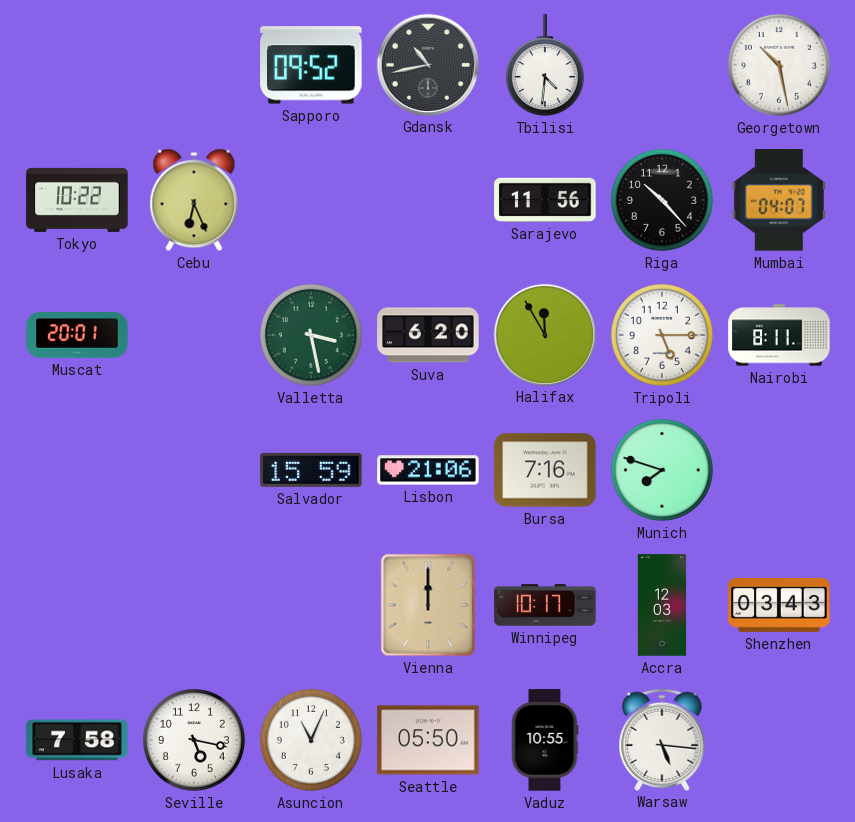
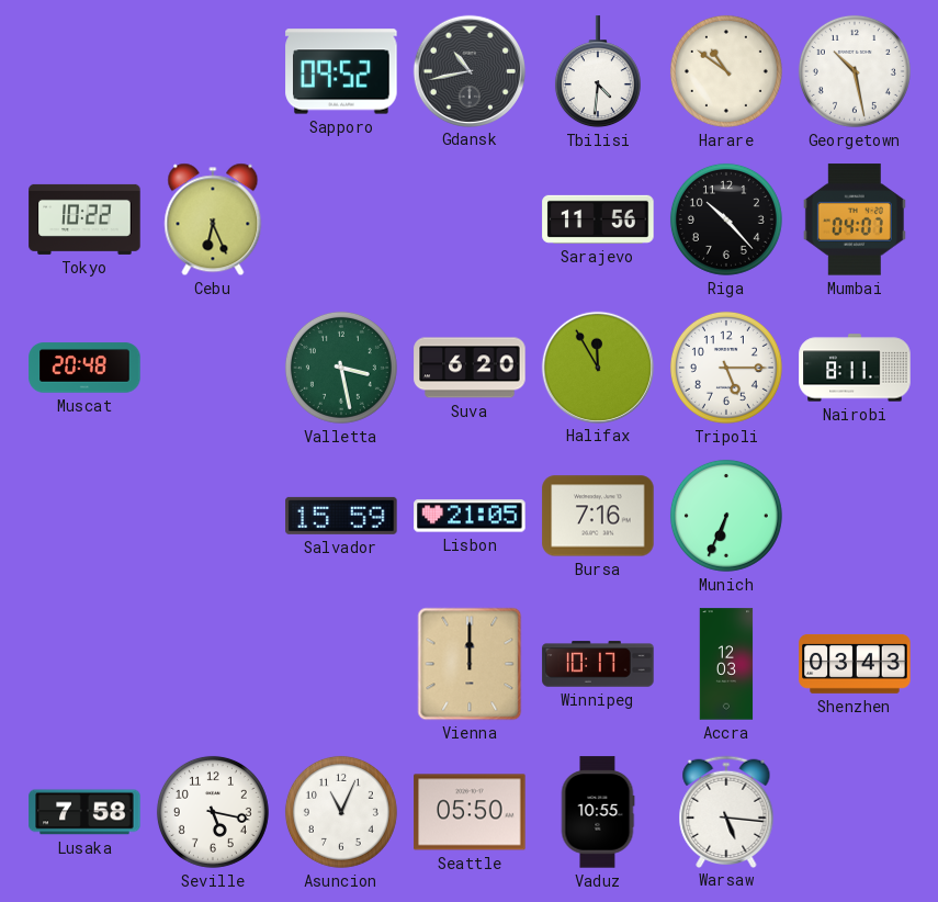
Harare: none -> 10:51 (726, 71)
Muscat: 20:01 -> 20:48 (84, 368)
Lisbon: 21:06 -> 21:05 (470, 516)
Munich: 7:48 -> 6:34 (726, 516)
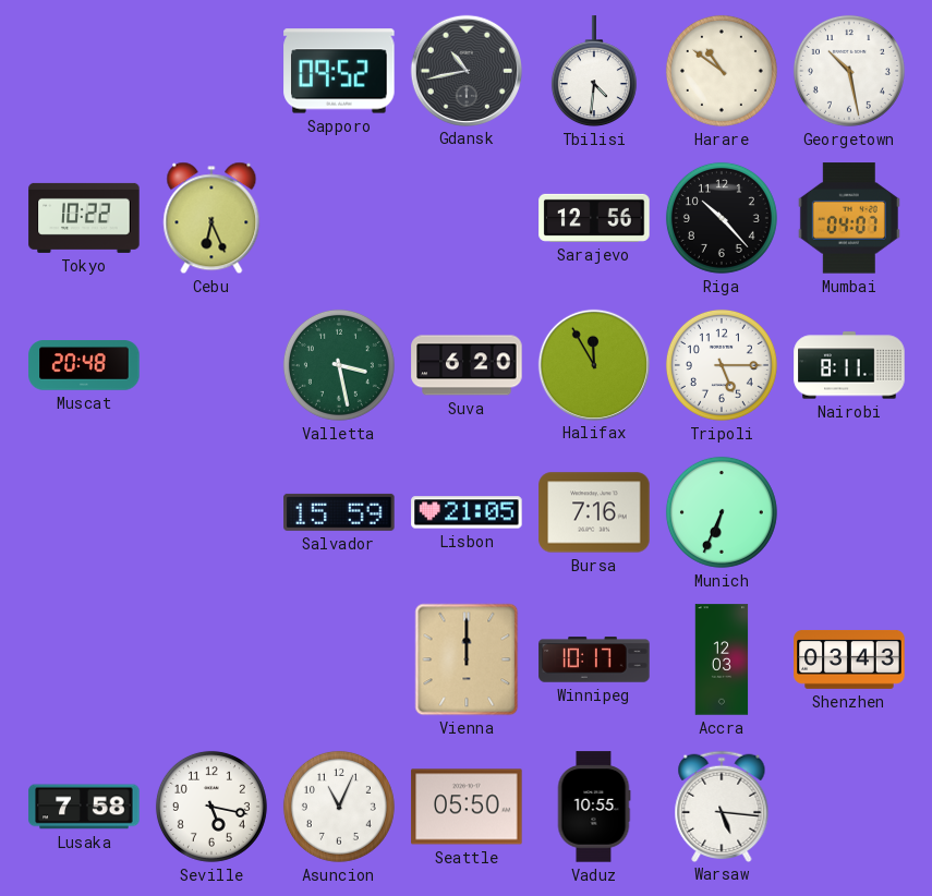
Sarajevo: 11:56 -> 12:56 (594, 218)
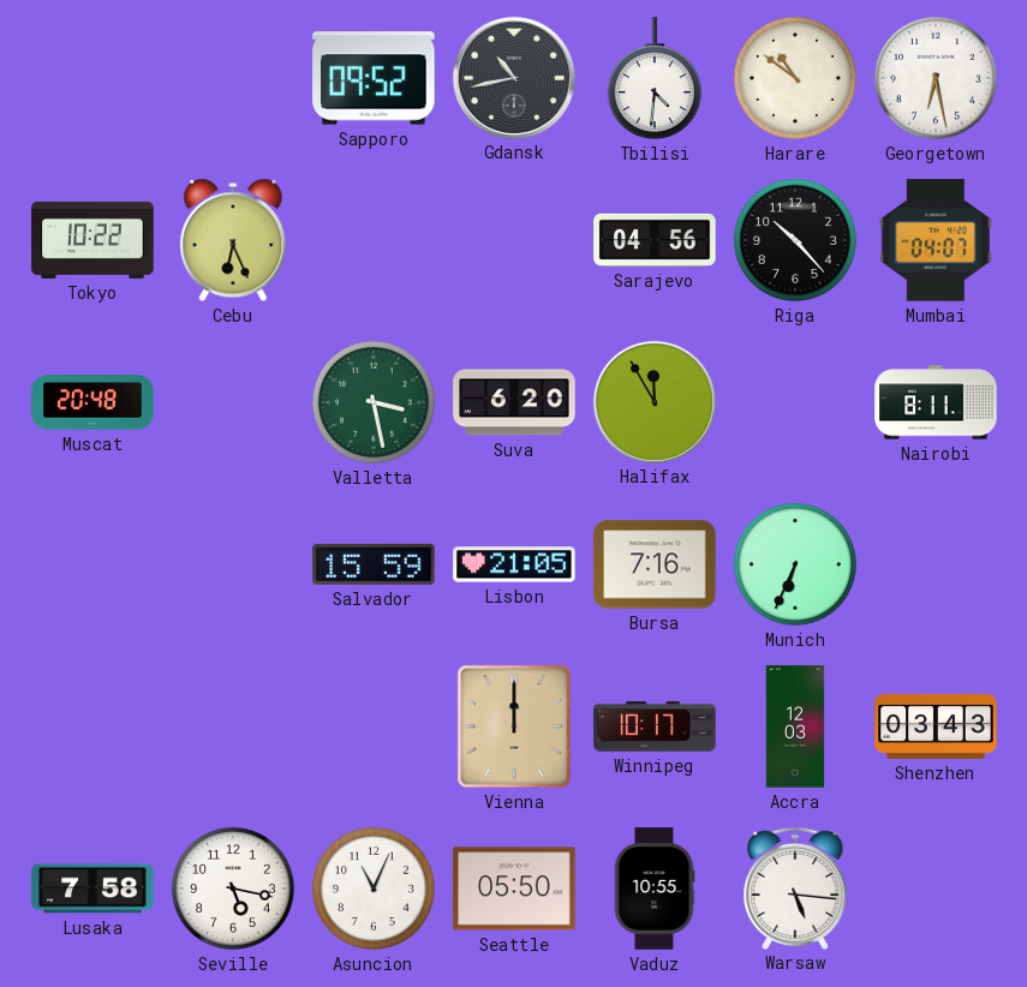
Georgetown: 10:28 -> 6:28 (936, 78)
Sarajevo: 12:56 -> 04:56 (655, 240)
Tripoli: 5:15 -> none (722, 365)
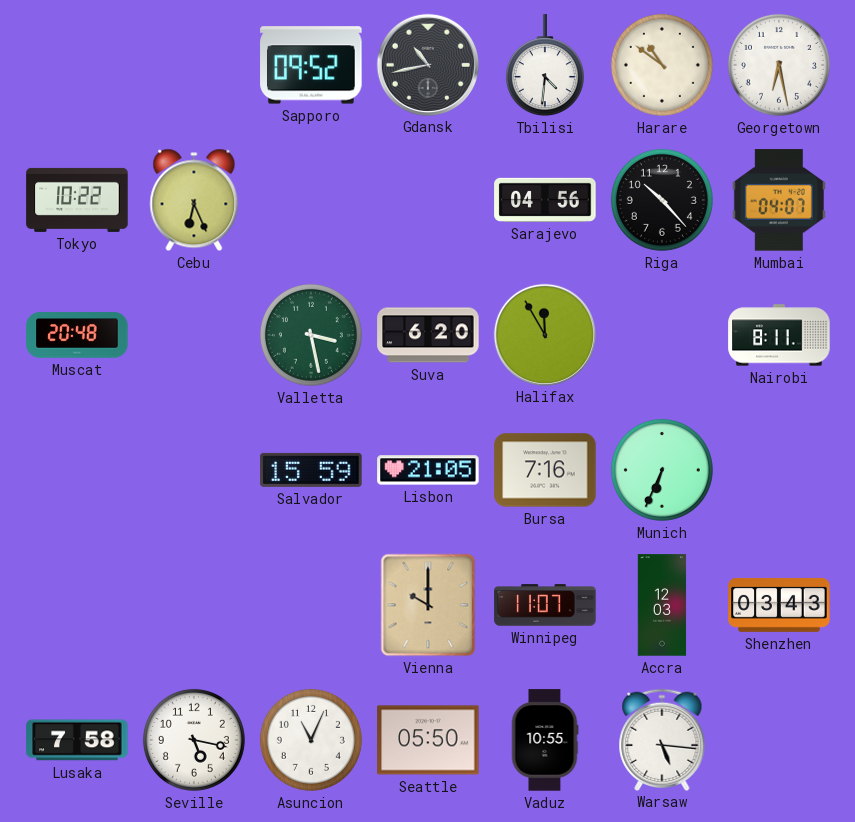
Vienna: 12:00 -> 10:00 (428, 605)
Winnipeg: 10:17 -> 11:07 (545, 605)
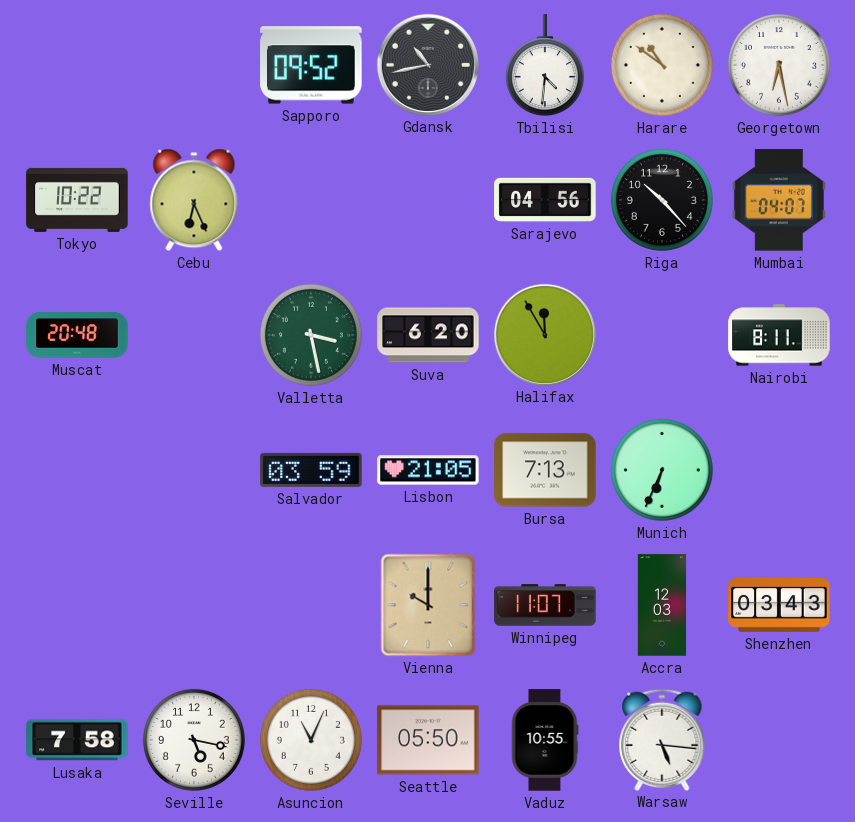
Salvador: 15:59 -> 03:59 (311, 470)
Bursa: 7:16 -> 7:13 (545, 470)
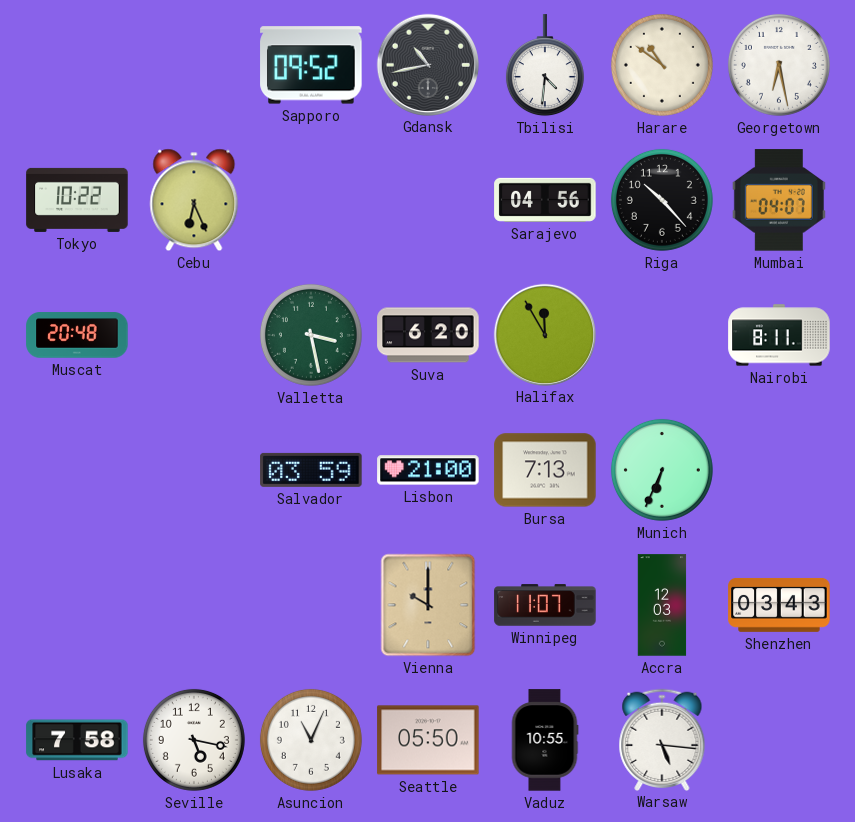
Lisbon: 21:05 -> 21:00 (428, 470)
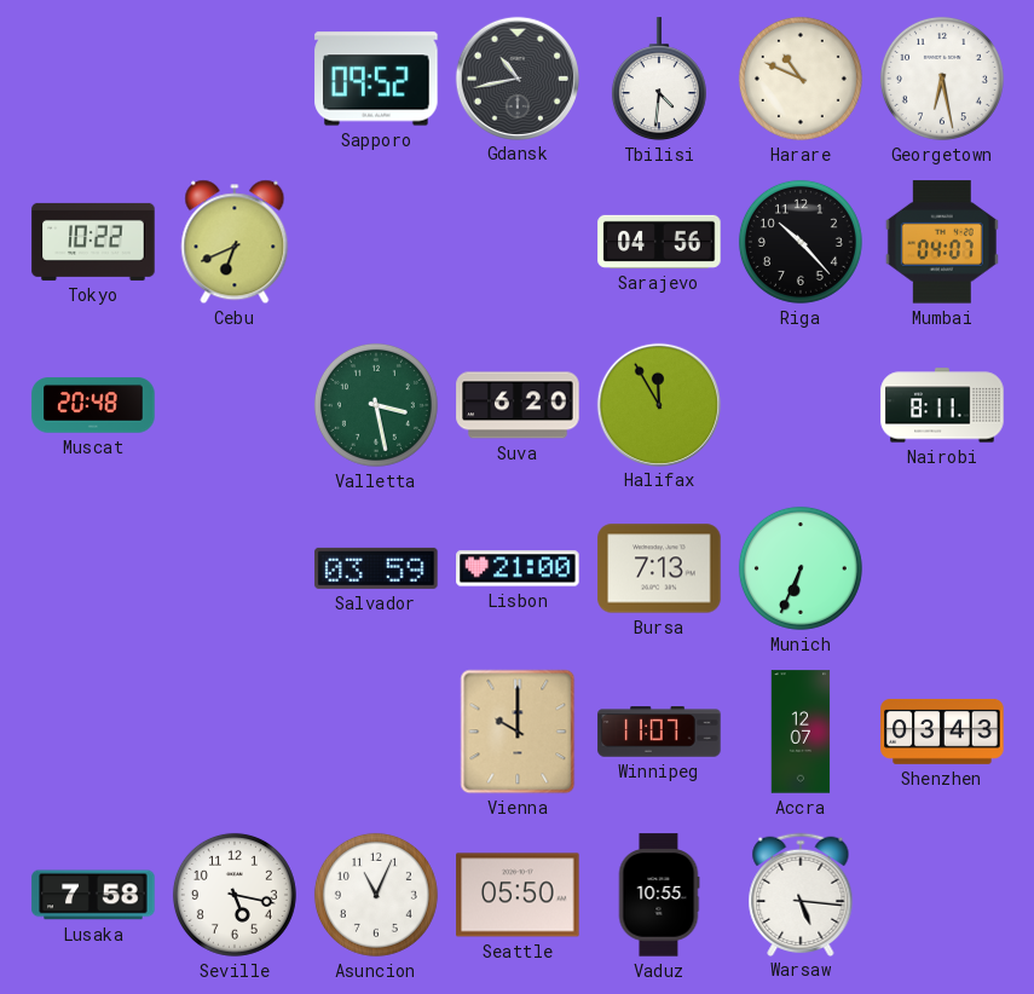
Harare: 10:51 -> 10:49 (801, 79)
Cebu: 6:26 -> 6:41 (235, 242)
Accra: 12:03 -> 12:07 (801, 732)
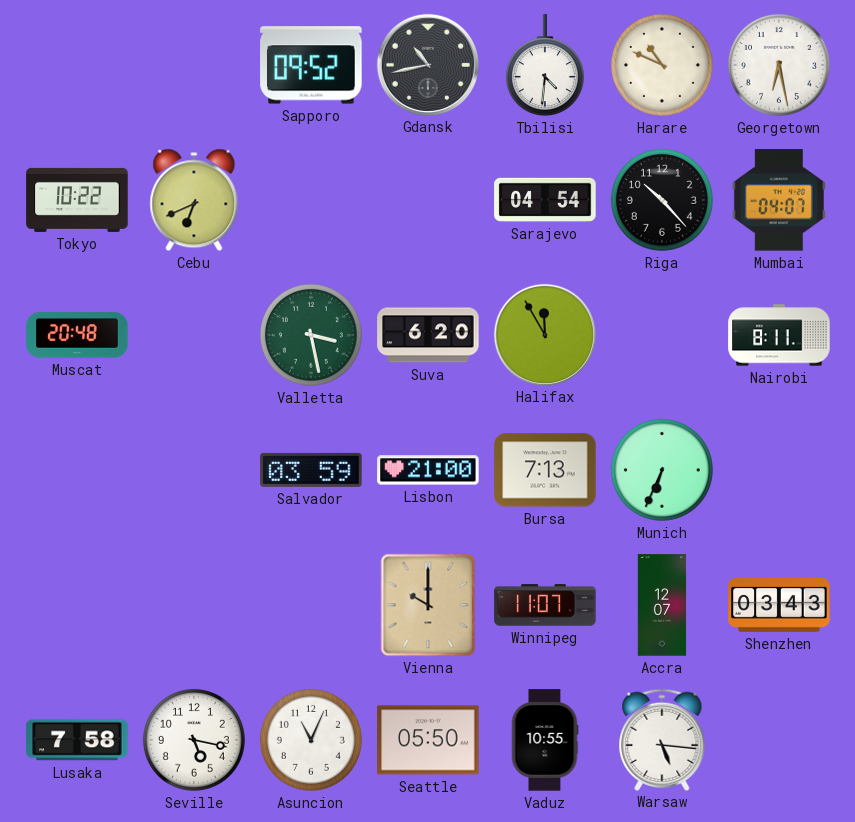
Sarajevo: 04:56 -> 04:54 (545, 200)
